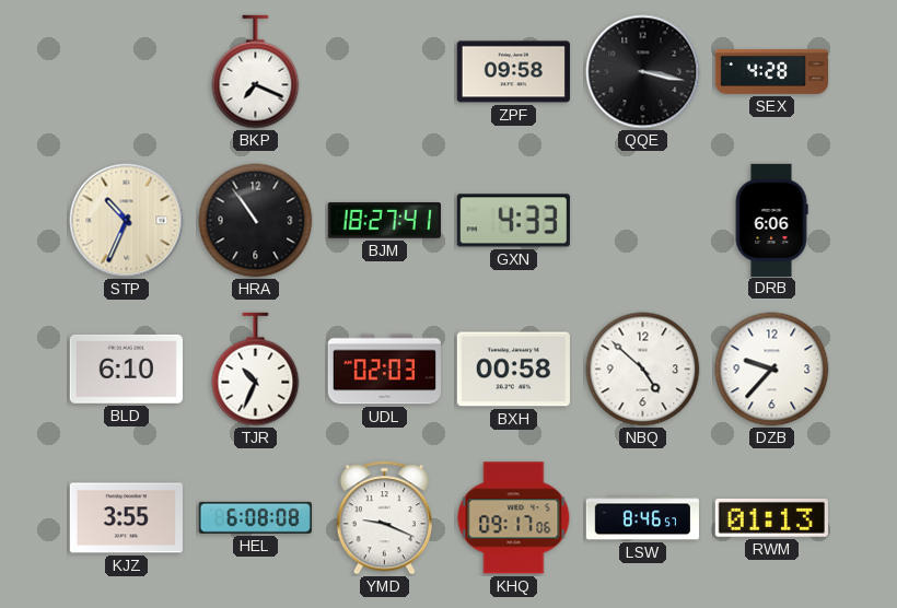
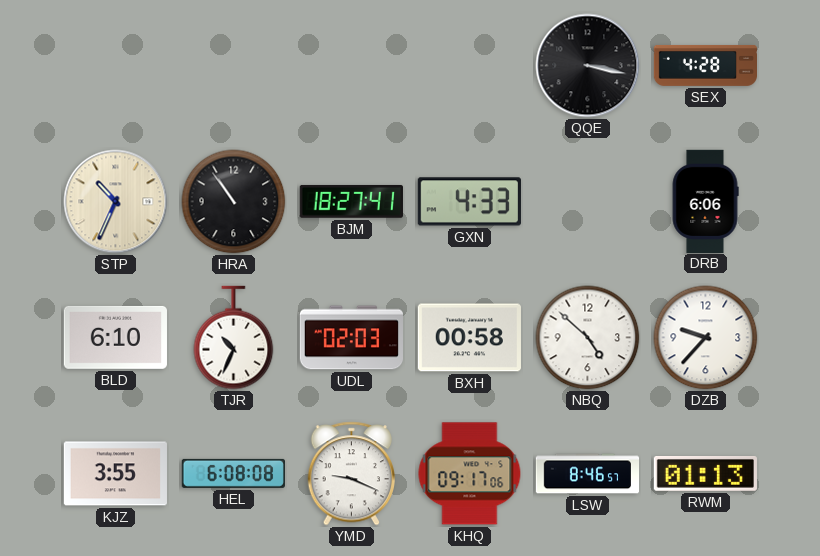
BKP: 7:19 -> none (256, 72)
ZPF: 09:58 -> none (513, 72)
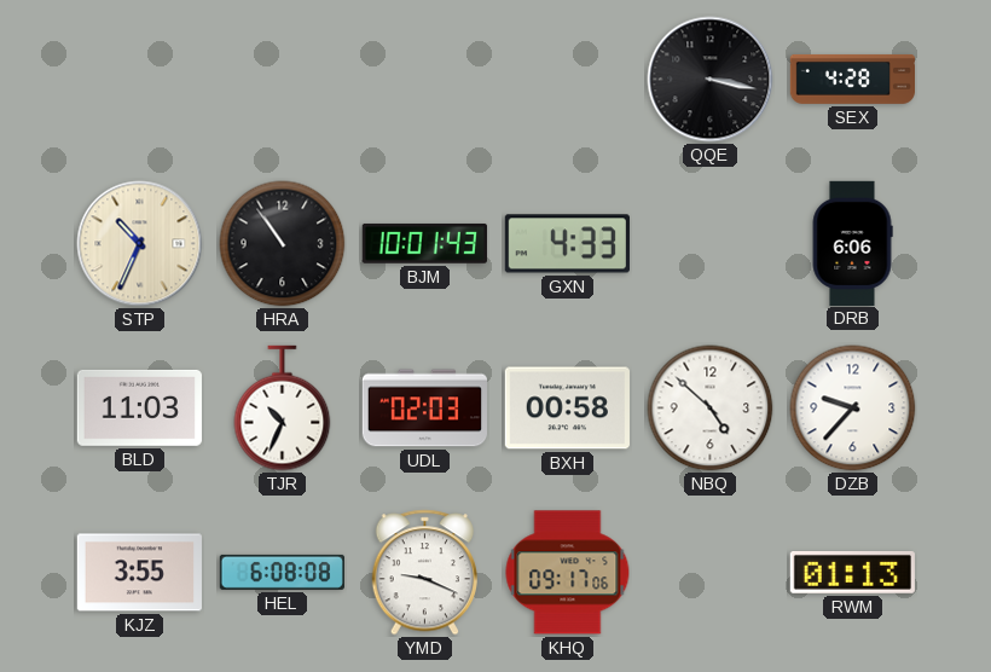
BJM: 18:27 -> 10:01 (424, 243)
BLD: 6:10 -> 11:03 (139, 407)
LSW: 8:46 -> none (587, 474)
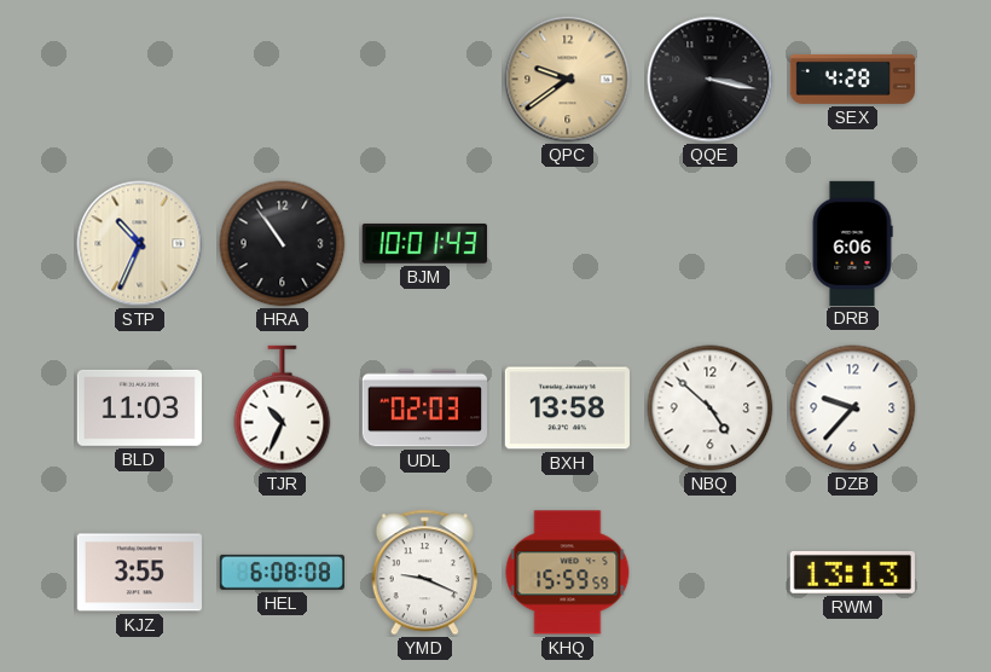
QPC: none -> 9:39 (568, 80)
GXN: 4:33 -> none (567, 244)
BXH: 00:58 -> 13:58 (567, 409)
KHQ: 09:17 -> 15:59 (568, 573)
RWM: 01:13 -> 13:13 (852, 573)
